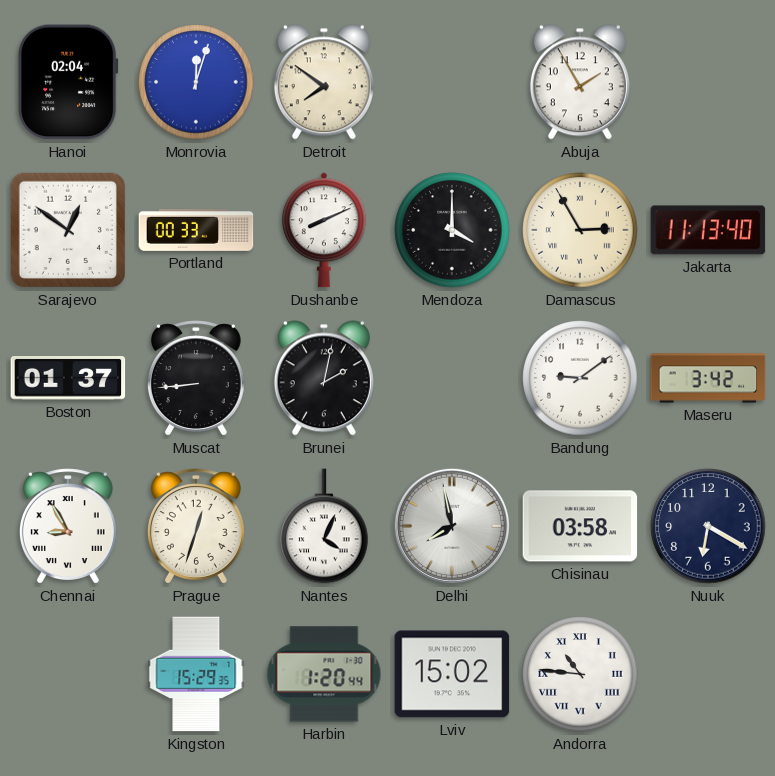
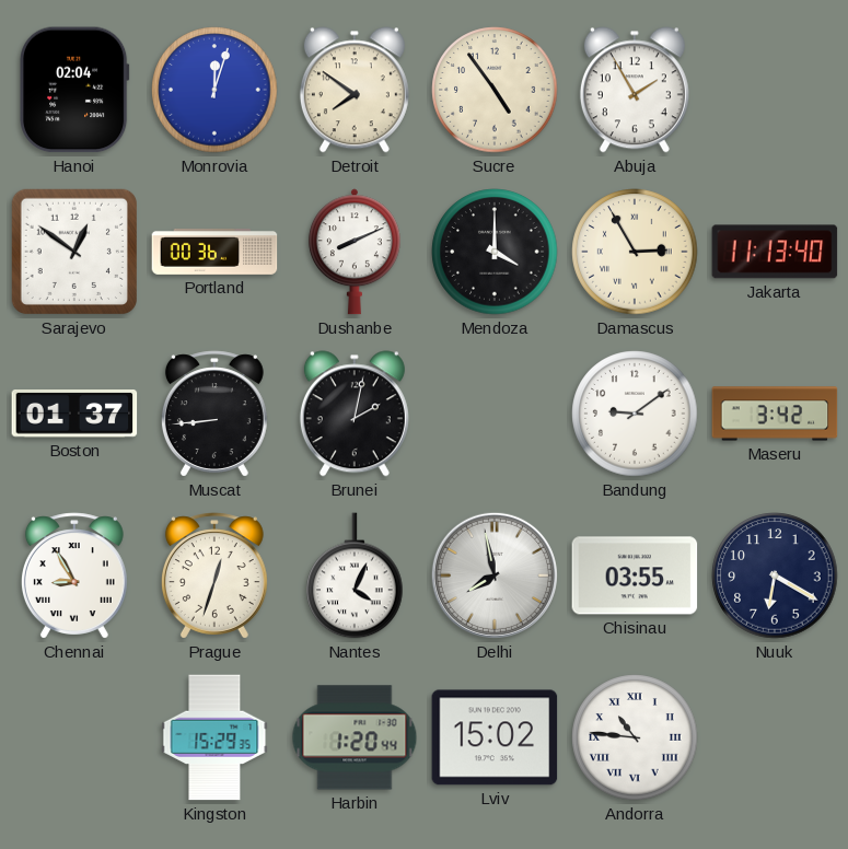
Sucre: none -> 4:54 (495, 90)
Portland: 00:33 -> 00:36 (214, 253)
Chisinau: 03:58 -> 03:55 (635, 575)
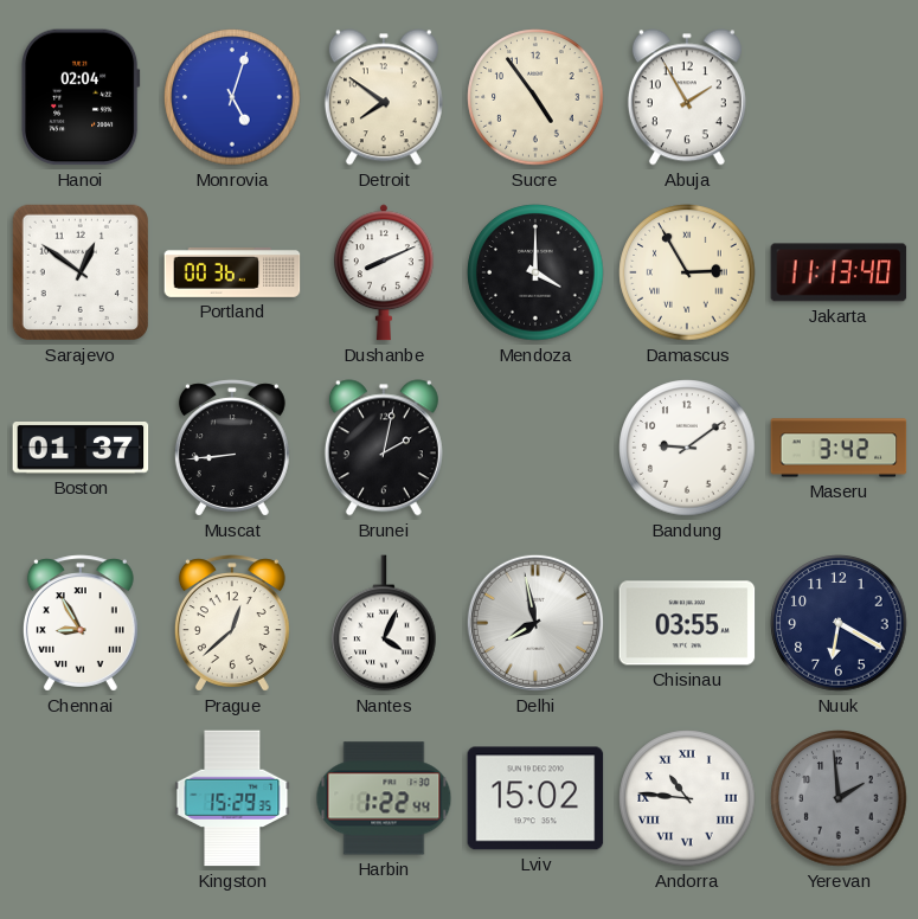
Monrovia: 12:03 -> 5:03 (232, 97)
Prague: 12:33 -> 12:38 (232, 623)
Harbin: 1:20 -> 1:22 (384, 798)
Yerevan: none -> 1:59 (839, 798)
